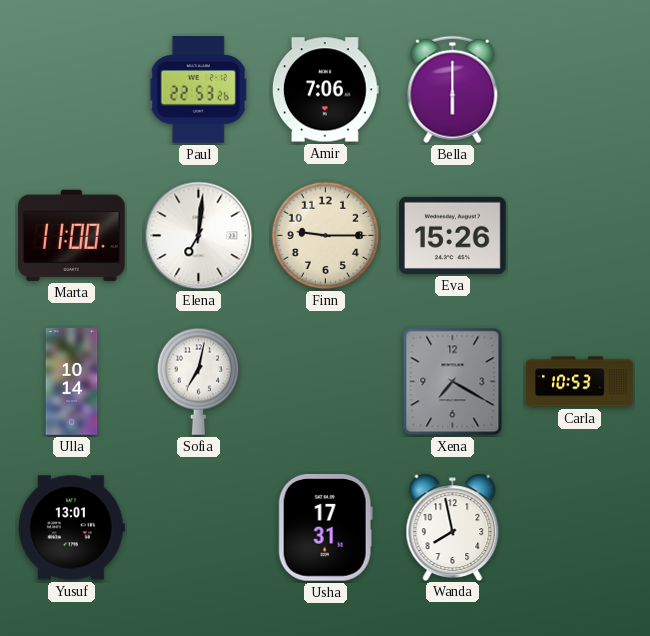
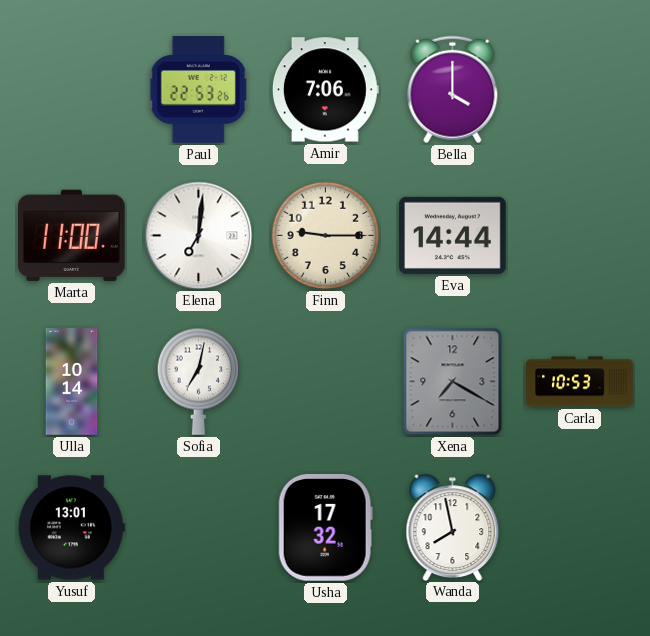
Bella: 6:00 -> 4:00 (453, 90)
Eva: 15:26 -> 14:44 (453, 235)
Usha: 17:31 -> 17:32 (325, 528)
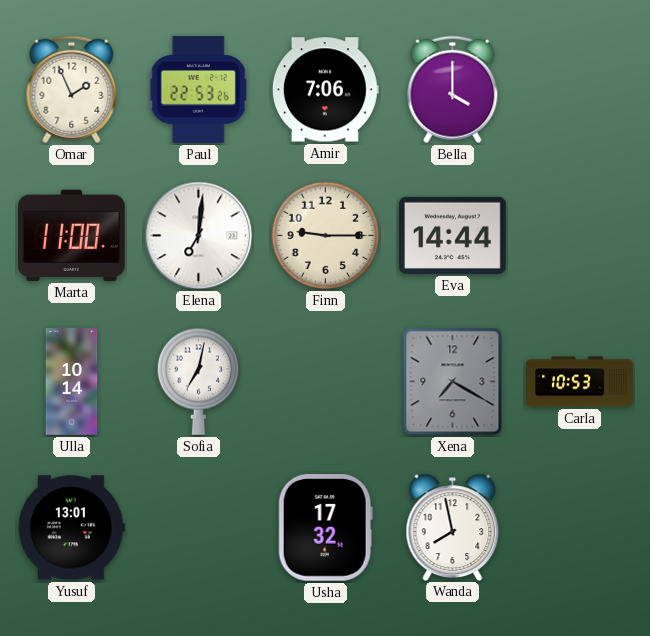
Omar: none -> 1:56 (72, 90)
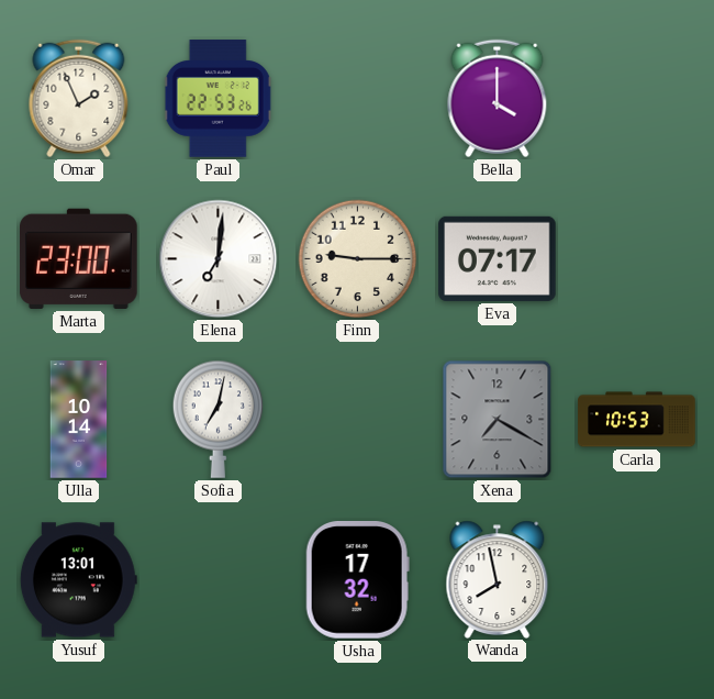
Amir: 7:06 -> none (325, 90)
Marta: 11:00 -> 23:00 (79, 258)
Eva: 14:44 -> 07:17 (498, 258)
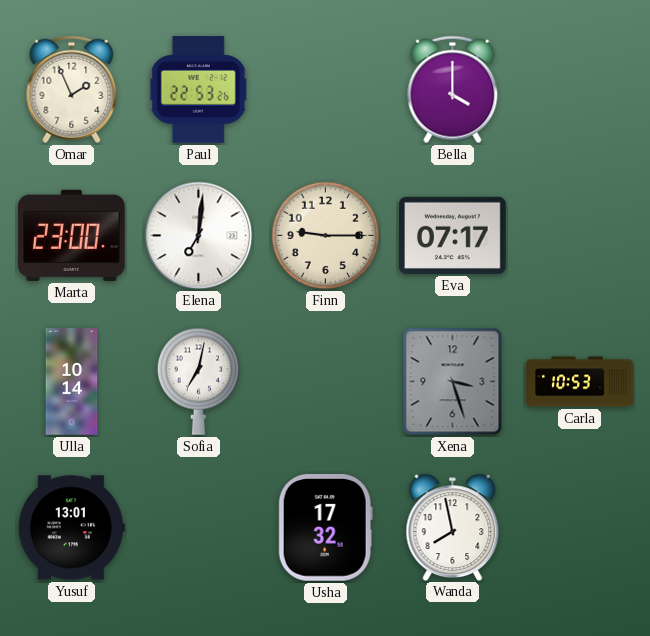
Xena: 7:20 -> 3:27 (453, 382)
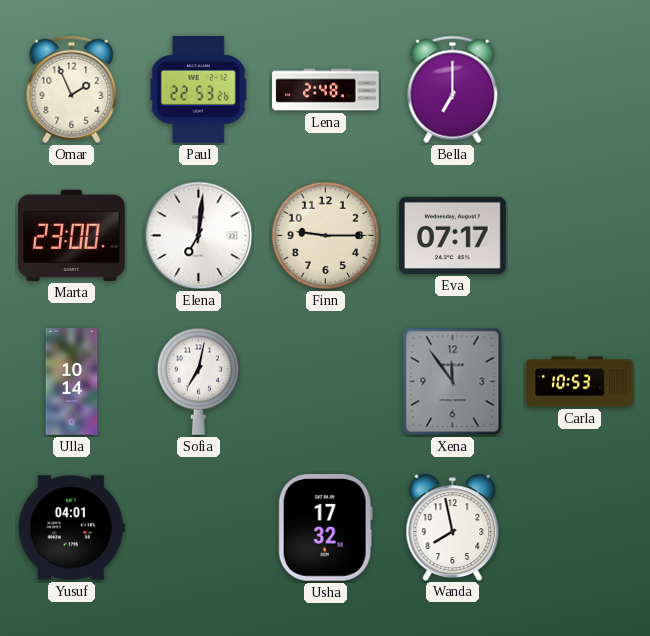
Lena: none -> 2:48 (326, 90)
Bella: 4:00 -> 7:00 (453, 90)
Xena: 3:27 -> 11:54 (453, 382)
Yusuf: 13:01 -> 04:01 (71, 528)
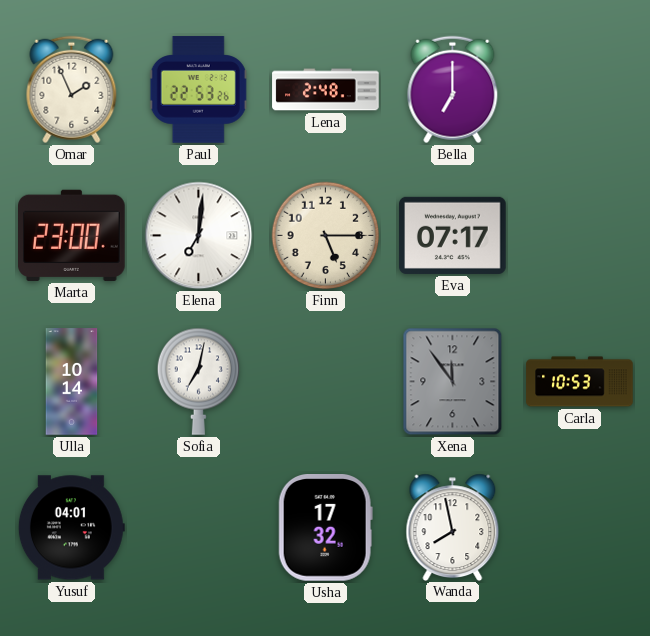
Finn: 9:15 -> 5:15 (326, 236)
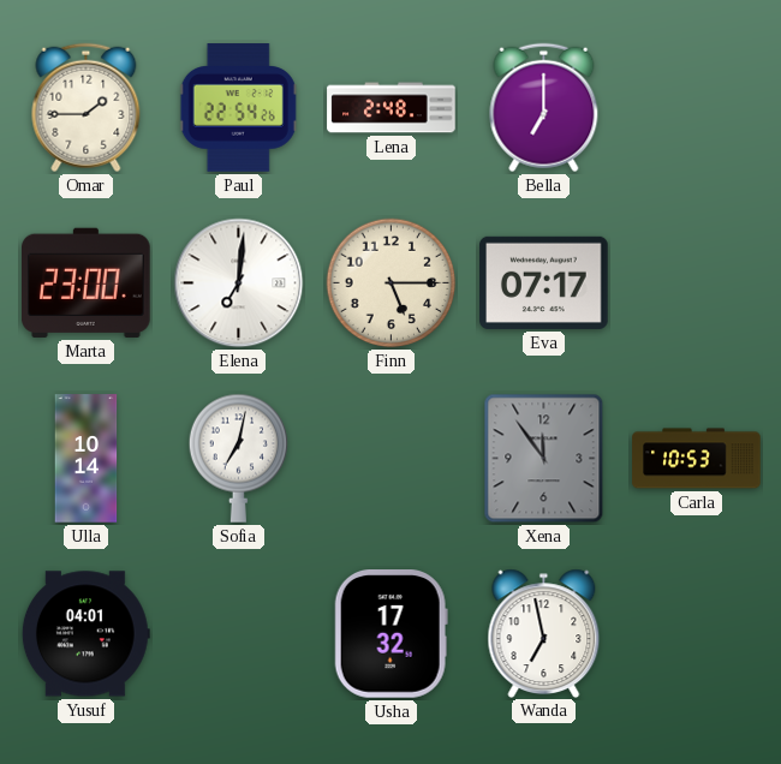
Omar: 1:56 -> 1:45 (87, 108)
Paul: 22:53 -> 22:54 (239, 108)
Wanda: 7:58 -> 6:58 (544, 633)
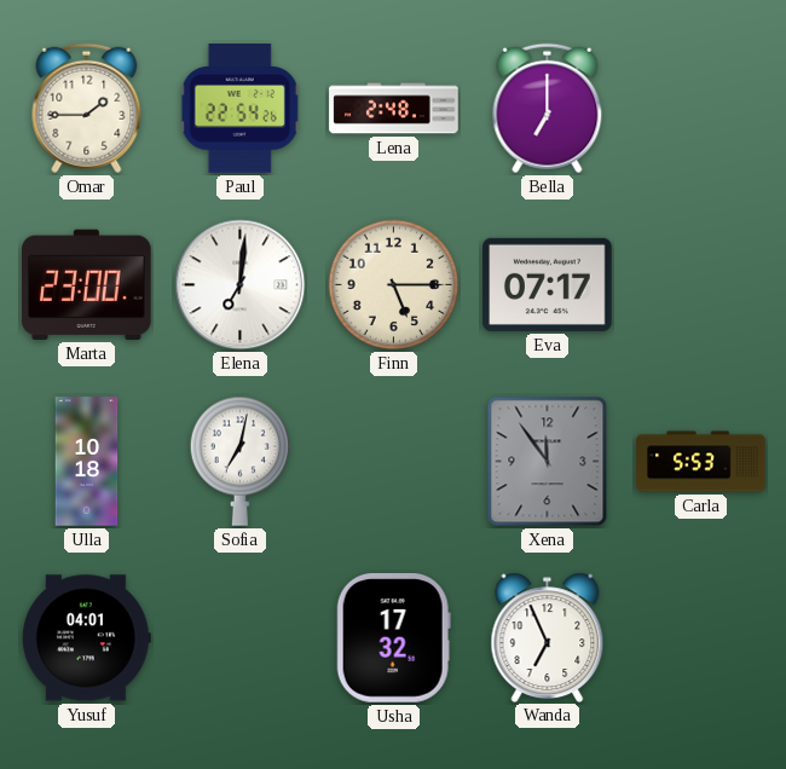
Ulla: 10:14 -> 10:18 (87, 462)
Carla: 10:53 -> 5:53 (701, 462)
Wanda: 6:58 -> 6:56 (548, 637)
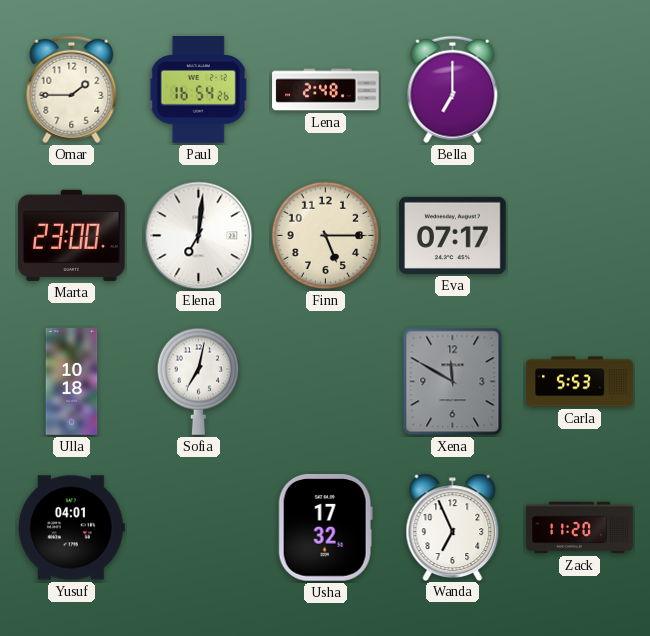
Paul: 22:54 -> 16:54 (199, 90)
Xena: 11:54 -> 11:50 (453, 382)
Zack: none -> 11:20 (580, 528)
